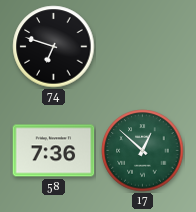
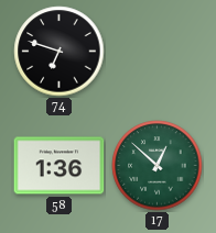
58: 7:36 -> 1:36 (60, 166)
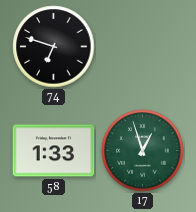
58: 1:36 -> 1:33 (54, 151)
17: 12:52 -> 12:57 (143, 151)
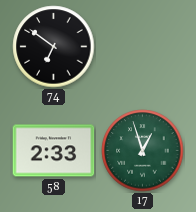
74: 6:48 -> 6:51 (54, 47)
58: 1:33 -> 2:33 (54, 151)
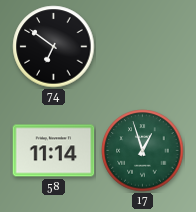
58: 2:33 -> 11:14 (54, 151)
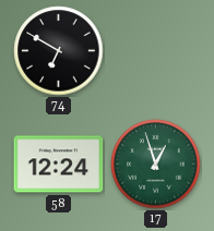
74: 6:51 -> 6:50 (59, 51)
58: 11:14 -> 12:24 (59, 165)
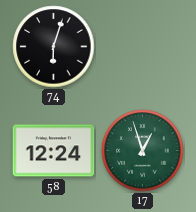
74: 6:50 -> 6:03 (54, 47)
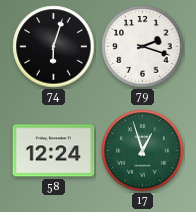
79: none -> 2:18 (143, 47)
